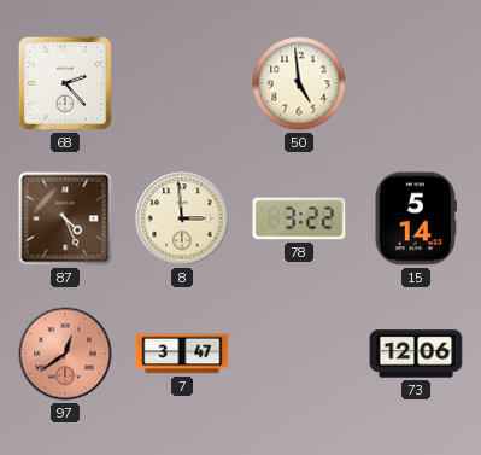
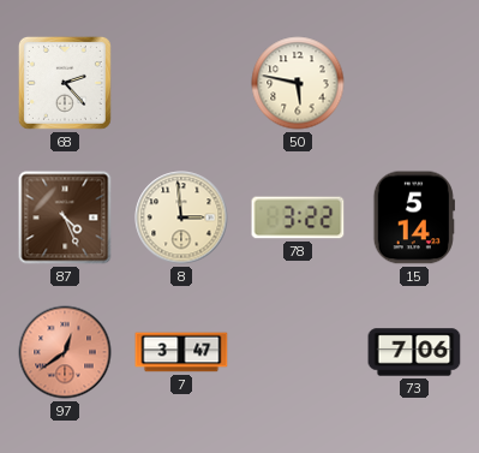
50: 4:59 -> 5:47 (298, 83)
73: 12:06 -> 7:06 (414, 352)
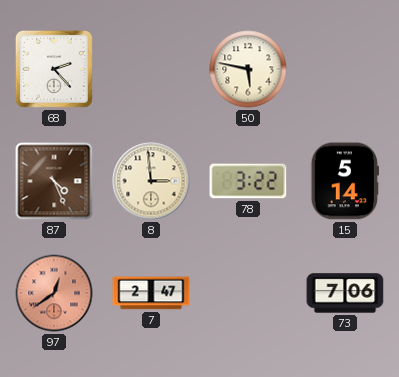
7: 3:47 -> 2:47 (151, 293)
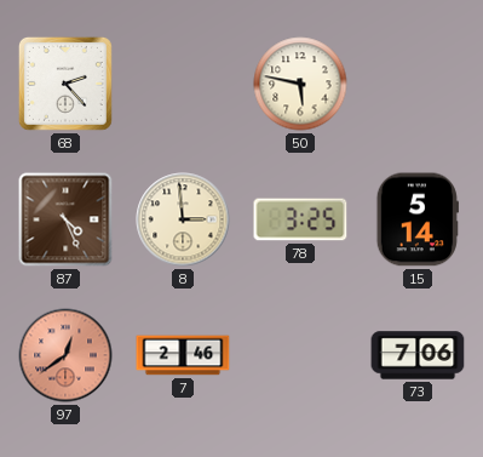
78: 3:22 -> 3:25 (300, 219)
7: 2:47 -> 2:46 (183, 355)
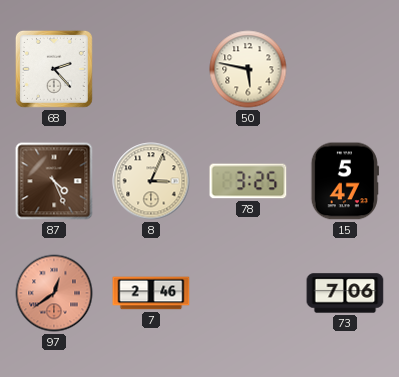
8: 2:59 -> 3:04 (151, 181)
15: 5:14 -> 5:47 (345, 181)
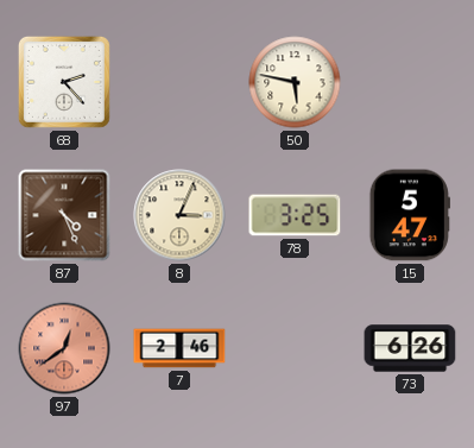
73: 7:06 -> 6:26 (410, 348)
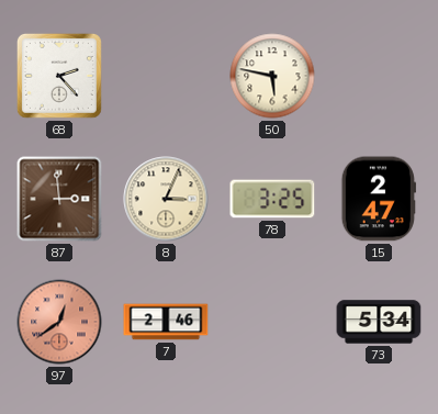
87: 4:26 -> 2:59 (59, 199)
15: 5:47 -> 2:47 (379, 199)
73: 6:26 -> 5:34 (379, 322)
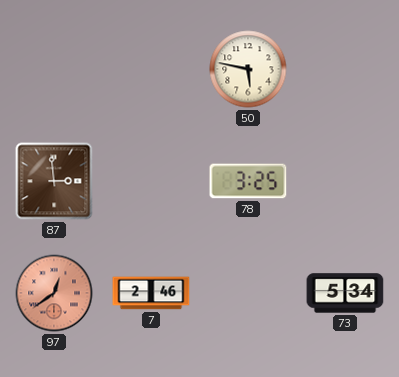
68: 2:23 -> none (59, 76)
8: 3:04 -> none (166, 199)
15: 2:47 -> none (379, 199)
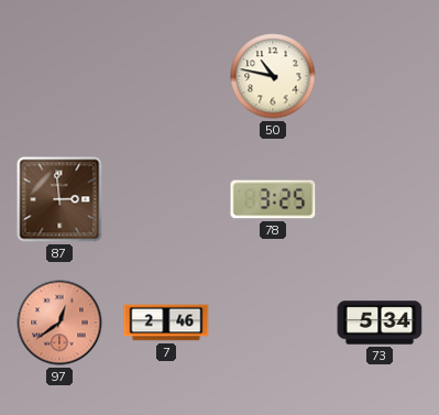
50: 5:47 -> 10:47 (273, 76)
